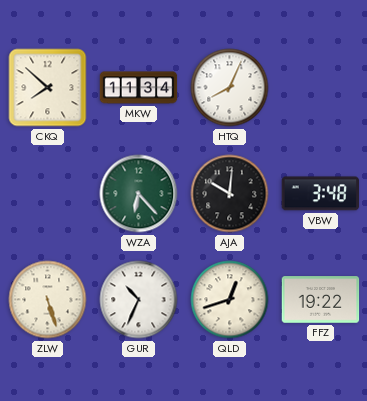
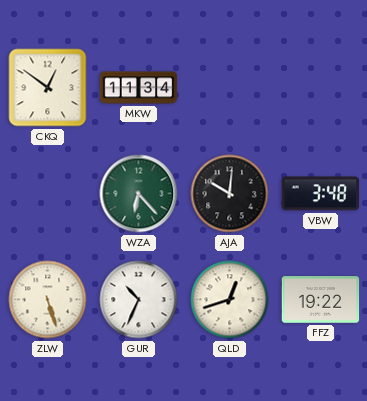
CKQ: 7:52 -> 12:51 (48, 88)
HTQ: 8:04 -> none (230, 88)
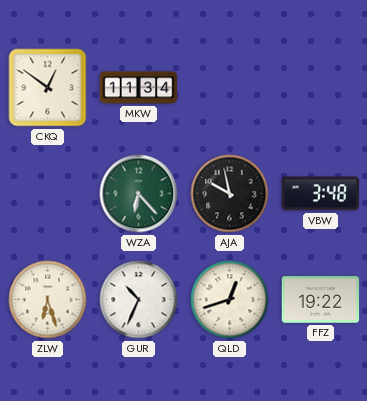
AJA: 10:01 -> 9:58 (230, 194)
ZLW: 5:27 -> 6:27 (48, 300)
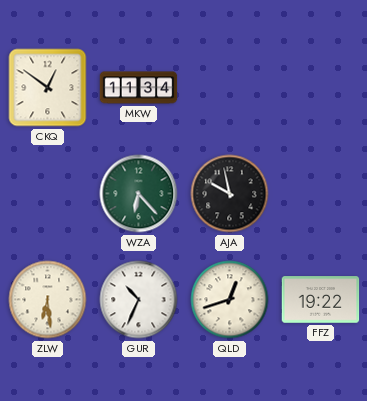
VBW: 3:48 -> none (321, 194)
ZLW: 6:27 -> 6:29 (48, 300)
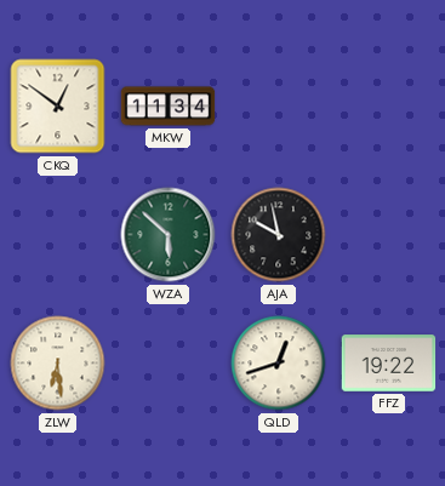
WZA: 6:23 -> 5:52 (169, 235)
GUR: 10:34 -> none (139, 300)
